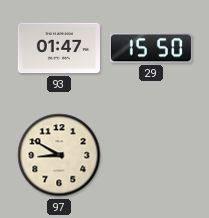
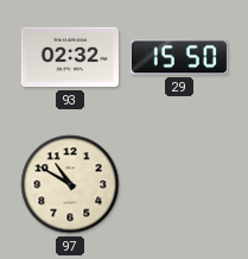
93: 01:47 -> 02:32 (70, 57)
97: 8:50 -> 10:50 (70, 184)
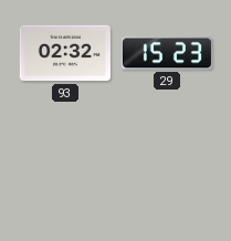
29: 15:50 -> 15:23 (167, 53)
97: 10:50 -> none (70, 184)
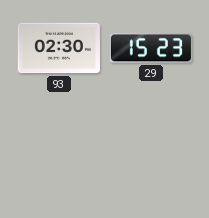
93: 02:32 -> 02:30 (59, 48)
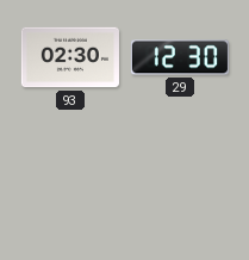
29: 15:23 -> 12:30 (180, 57)
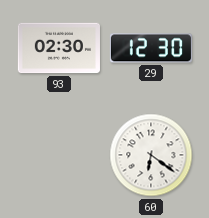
60: none -> 6:21 (151, 155)
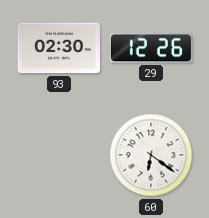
29: 12:30 -> 12:26 (151, 48)
